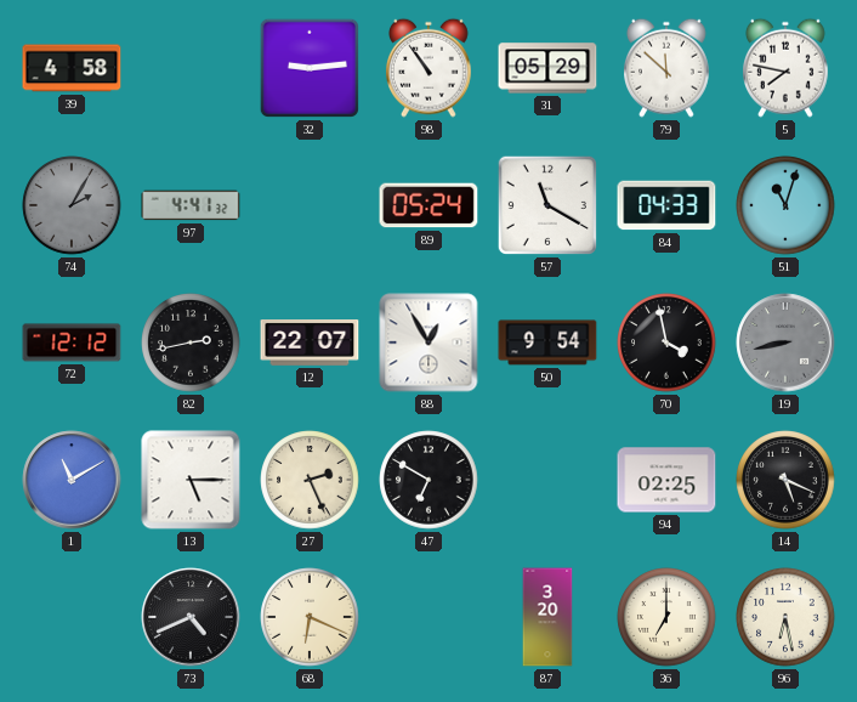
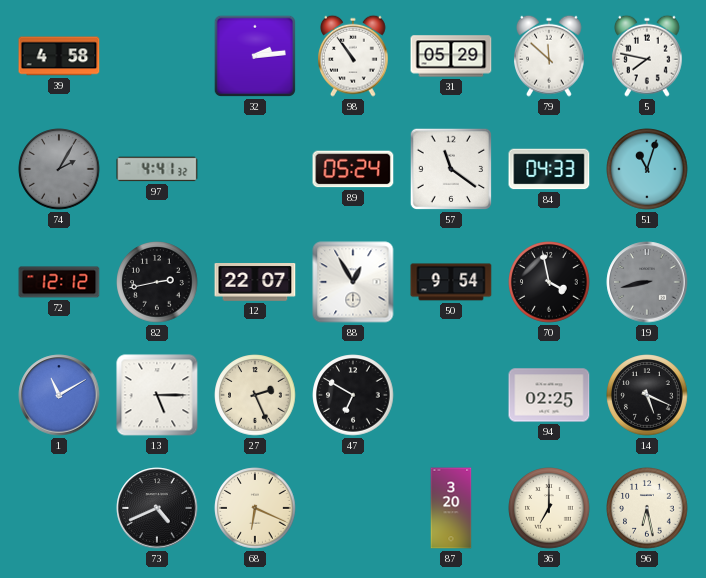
32: 9:14 -> 2:14 (255, 56)
57: 11:20 -> 11:21 (451, 169)
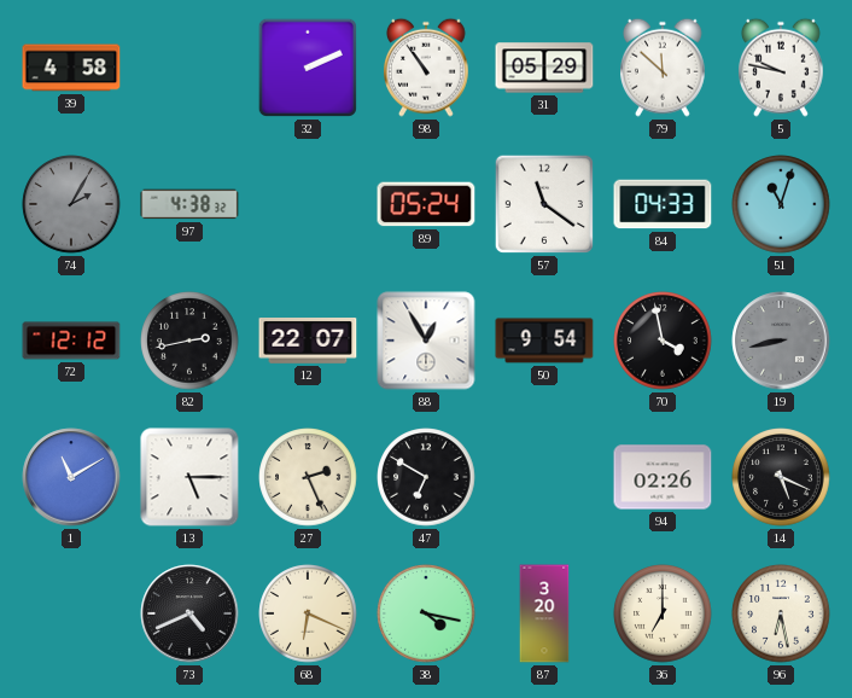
32: 2:14 -> 2:11 (308, 68)
5: 7:47 -> 9:47 (782, 68)
97: 4:41 -> 4:38 (189, 204)
94: 02:25 -> 02:26 (663, 477)
38: none -> 4:17 (426, 613)
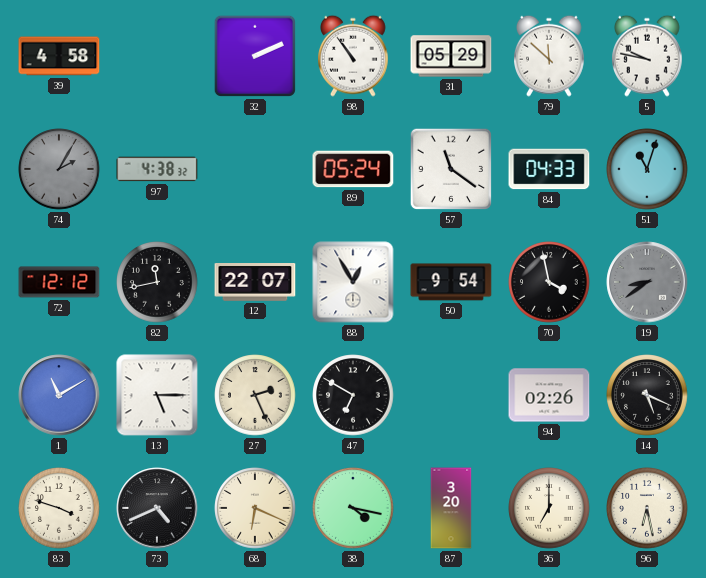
82: 2:43 -> 11:43 (157, 282)
19: 8:43 -> 8:39 (647, 282)
83: none -> 3:48 (59, 508)
